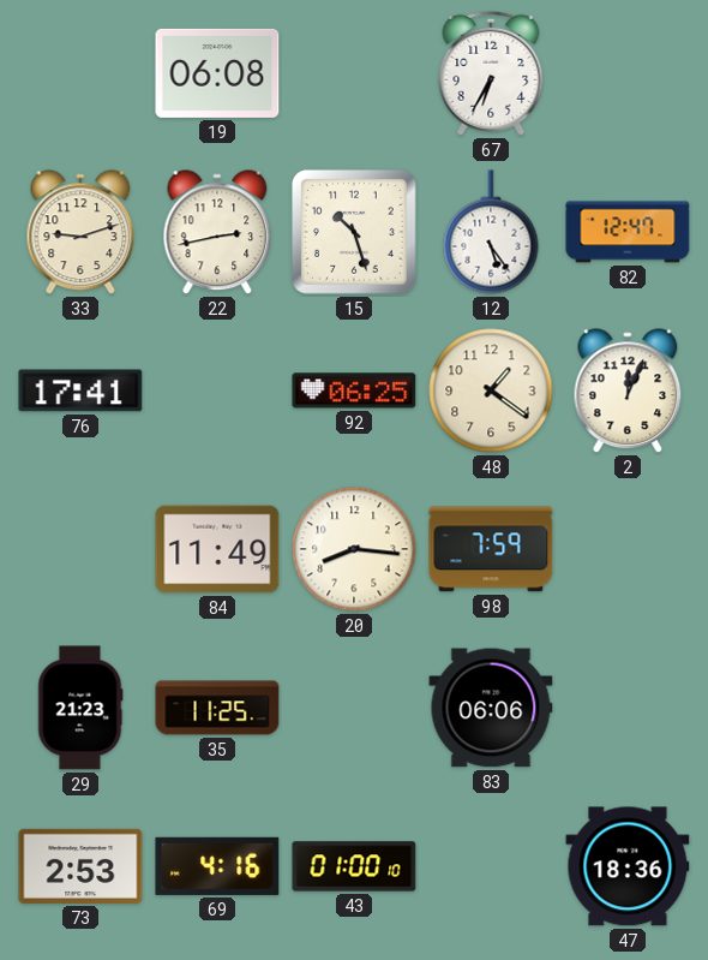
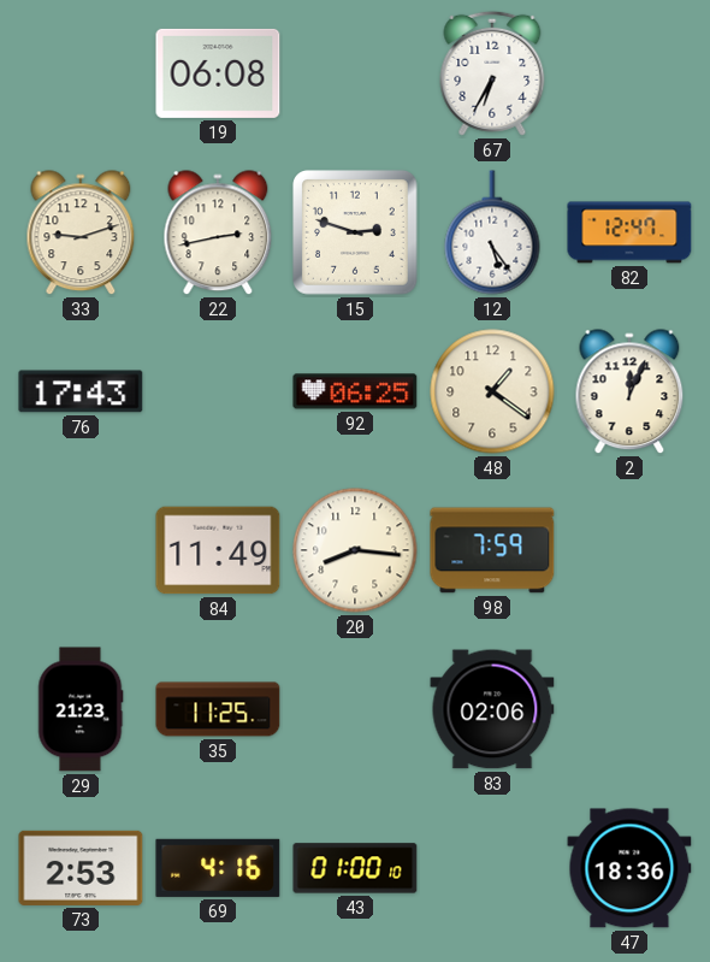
15: 10:27 -> 2:48 (356, 234)
76: 17:41 -> 17:43 (81, 391)
83: 06:06 -> 02:06 (492, 709)
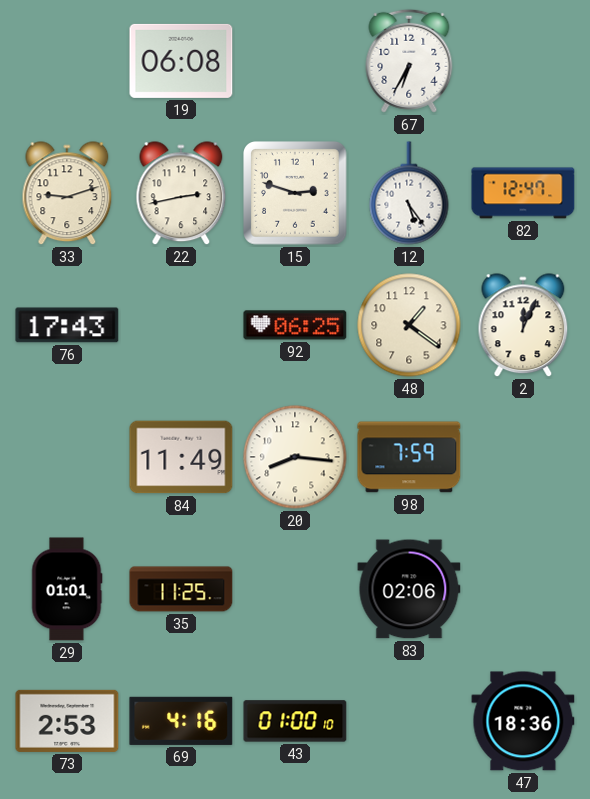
29: 21:23 -> 01:01 (67, 589)
